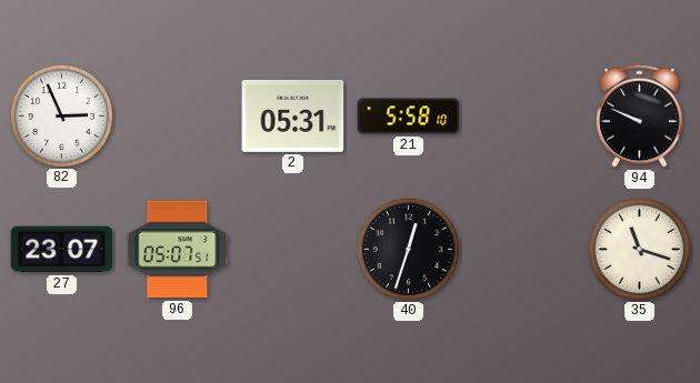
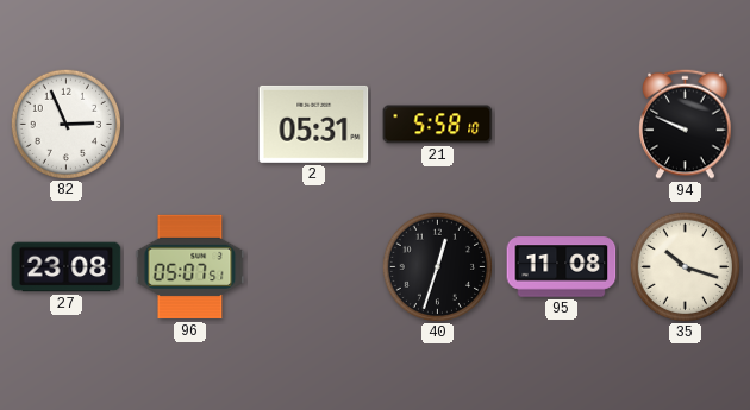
27: 23:07 -> 23:08 (67, 267)
95: none -> 11:08 (562, 267)
35: 11:18 -> 10:18 (685, 266)
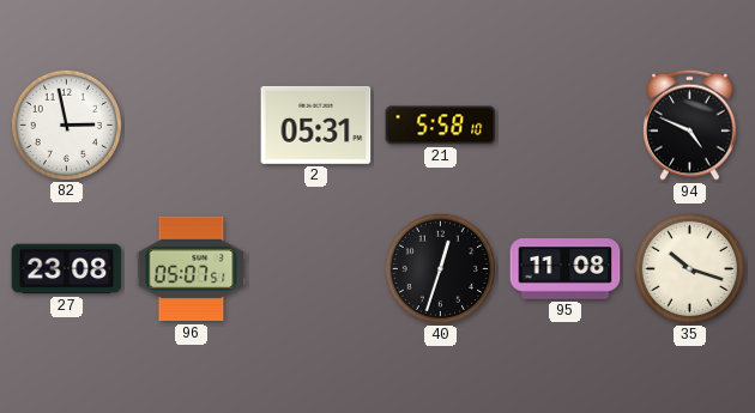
82: 2:56 -> 2:58 (66, 124)
94: 9:49 -> 4:49 (690, 124)
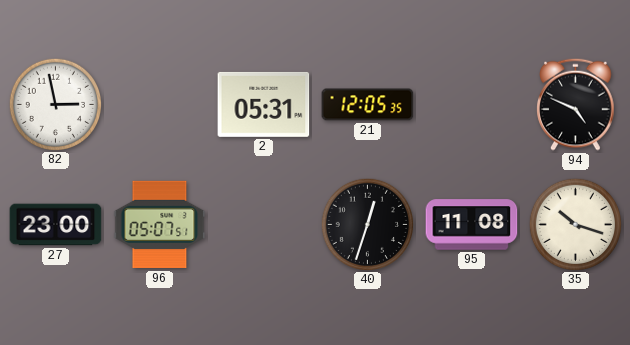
21: 5:58 -> 12:05 (368, 105)
27: 23:08 -> 23:00 (56, 225)
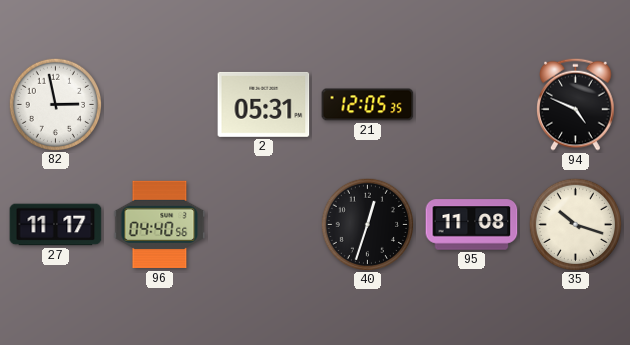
27: 23:00 -> 11:17 (56, 225)
96: 05:07 -> 04:40 (160, 225)
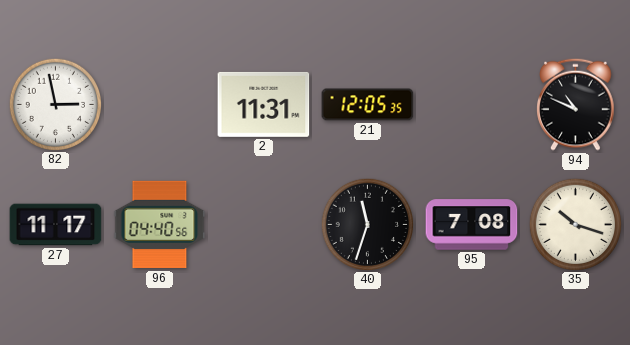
2: 05:31 -> 11:31 (264, 104)
94: 4:49 -> 10:49 (576, 104)
40: 12:33 -> 11:33 (367, 224)
95: 11:08 -> 7:08 (472, 225)
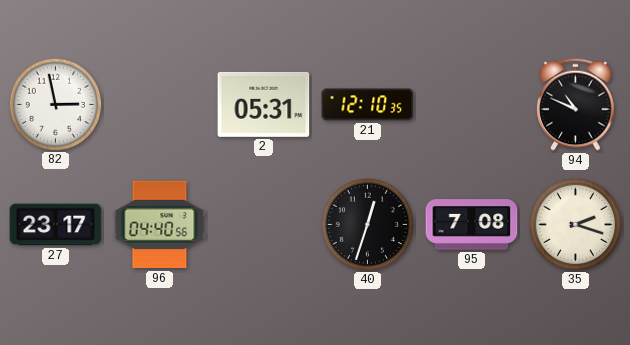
2: 11:31 -> 05:31 (264, 104)
21: 12:05 -> 12:10 (368, 105)
27: 11:17 -> 23:17 (56, 225)
40: 11:33 -> 12:33 (367, 224)
35: 10:18 -> 2:18 (575, 224)
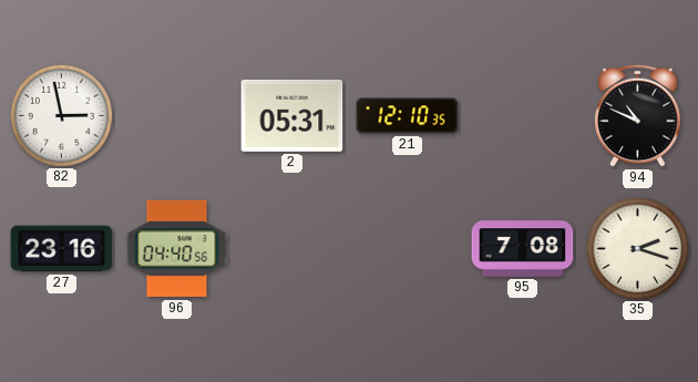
27: 23:17 -> 23:16 (62, 249)
40: 12:33 -> none (367, 224)
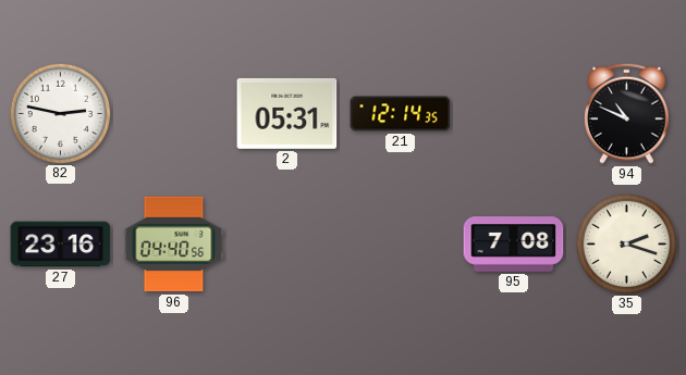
82: 2:58 -> 2:47 (60, 113)
21: 12:10 -> 12:14 (401, 114)
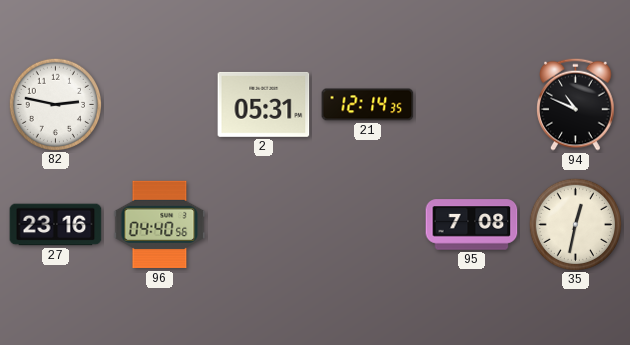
35: 2:18 -> 12:32 (575, 224)
